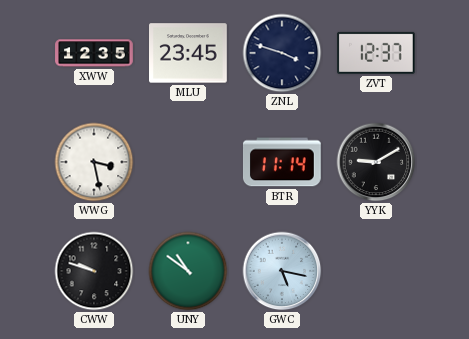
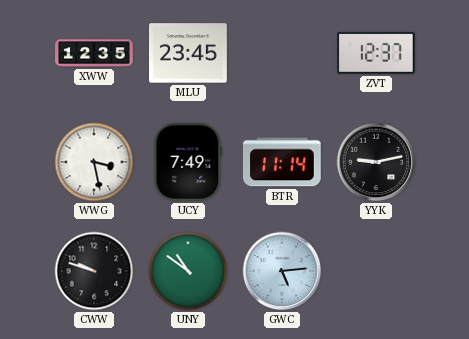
ZNL: 3:48 -> none (282, 53)
UCY: none -> 7:49 (188, 163)
YYK: 9:10 -> 9:13 (376, 162)
GWC: 5:17 -> 5:14 (282, 271)
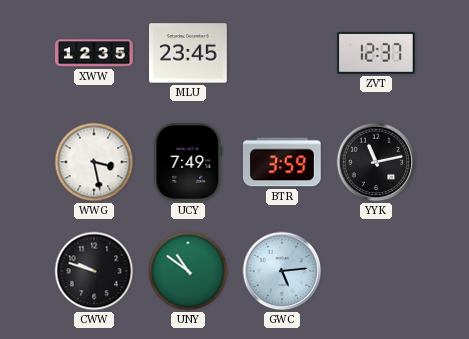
BTR: 11:14 -> 3:59 (282, 162)
YYK: 9:13 -> 11:13 (376, 162)
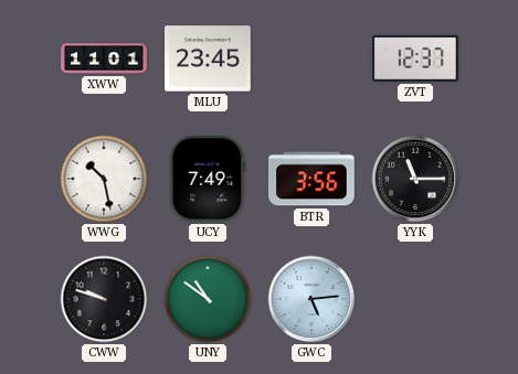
XWW: 12:35 -> 11:01 (104, 58)
WWG: 3:28 -> 10:28 (104, 179)
BTR: 3:59 -> 3:56 (311, 179)
YYK: 11:13 -> 11:15 (415, 179)
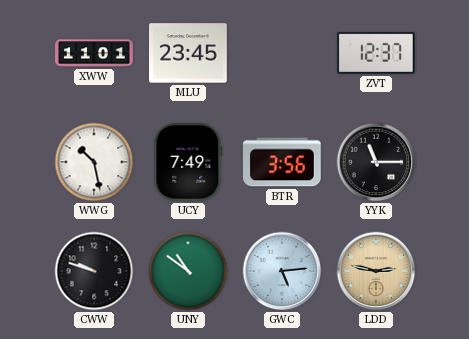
LDD: none -> 2:47 (376, 271)
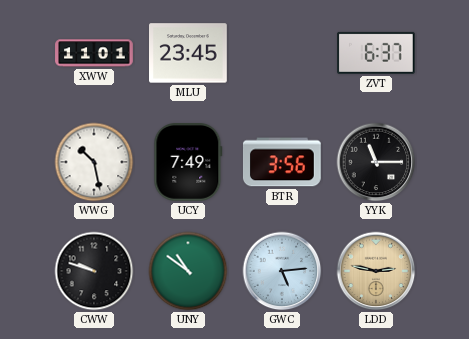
ZVT: 12:37 -> 6:37 (377, 53)
